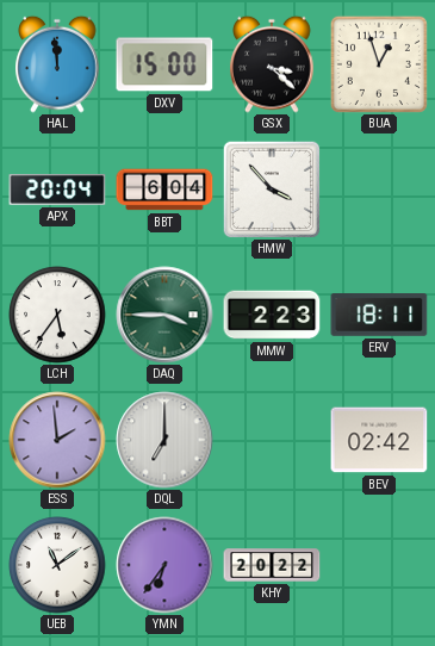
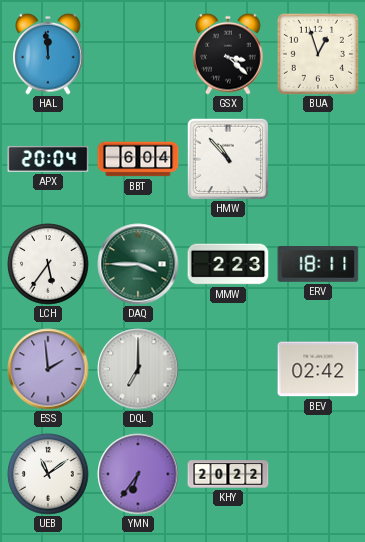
DXV: 15:00 -> none (164, 64)
HMW: 3:53 -> 10:53 (228, 159)
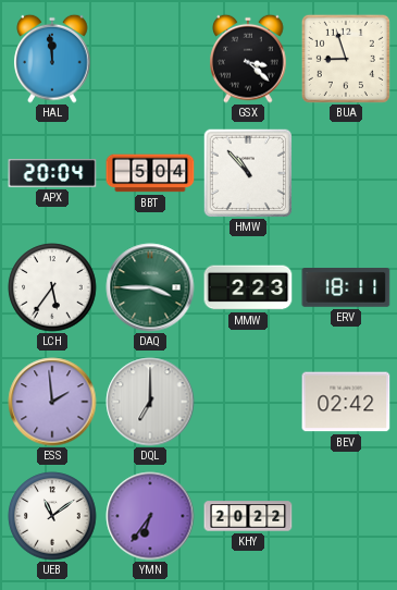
BUA: 12:57 -> 8:57 (346, 59)
BBT: 6:04 -> 5:04 (150, 173)
